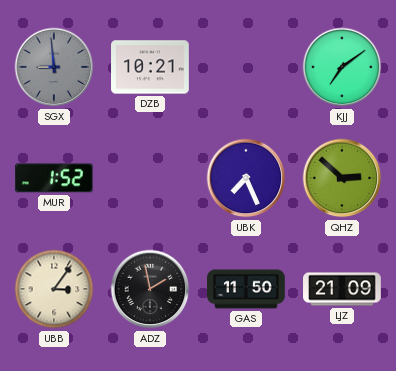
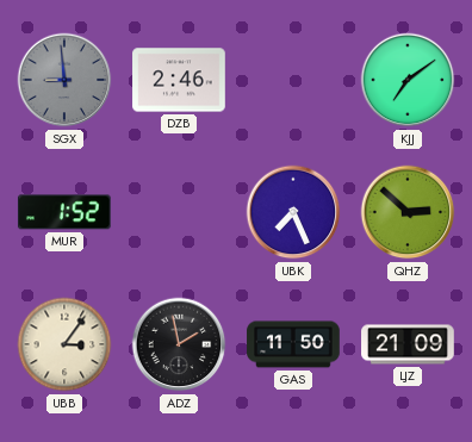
DZB: 10:21 -> 2:46 (179, 80)
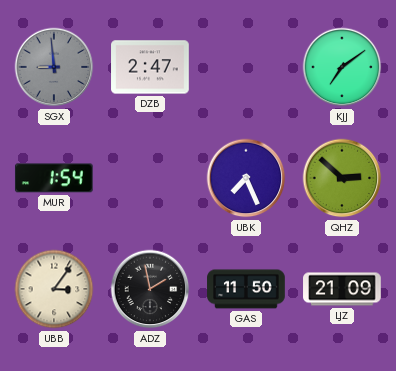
DZB: 2:46 -> 2:47 (150, 67)
MUR: 1:52 -> 1:54 (54, 178)
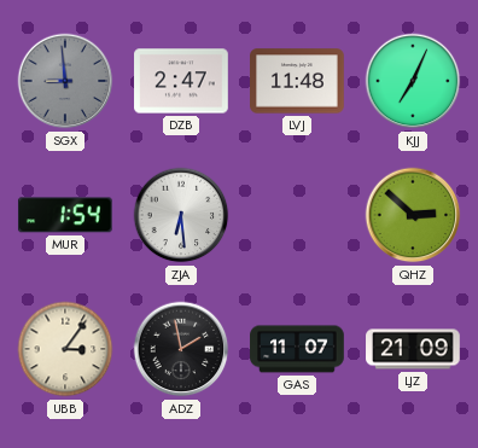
LVJ: none -> 11:48 (297, 81)
KJJ: 7:09 -> 7:04 (413, 81)
ZJA: none -> 6:29 (181, 215)
UBK: 7:26 -> none (246, 178)
GAS: 11:50 -> 11:07 (297, 349)
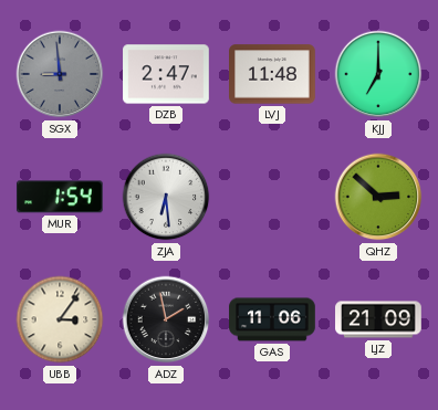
KJJ: 7:04 -> 7:00 (378, 74)
GAS: 11:07 -> 11:06 (272, 319)
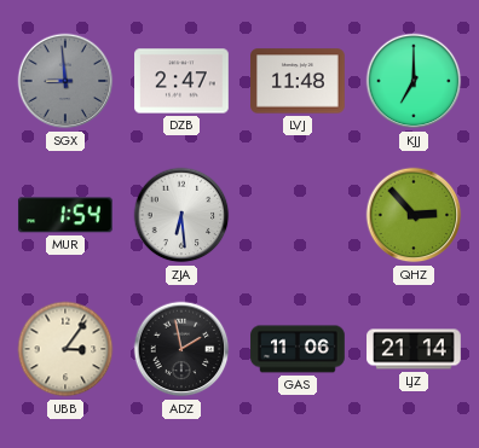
QHZ: 2:52 -> 2:53 (414, 215)
LJZ: 21:09 -> 21:14 (414, 349)
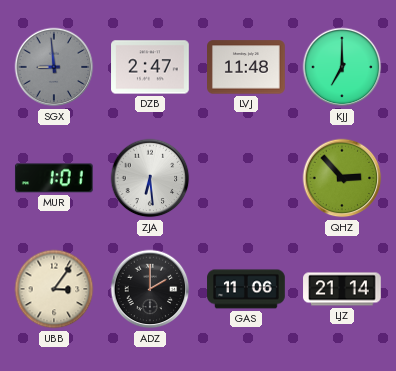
MUR: 1:54 -> 1:01 (54, 178)
ADZ: 1:58 -> 2:00 (150, 289)
